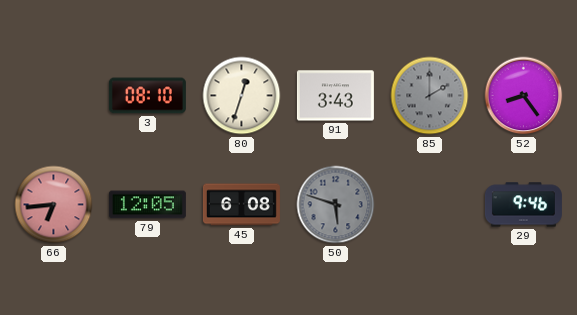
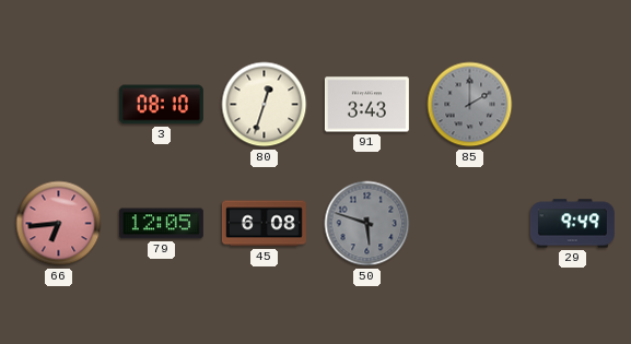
52: 8:24 -> none (524, 96)
29: 9:46 -> 9:49 (572, 224)
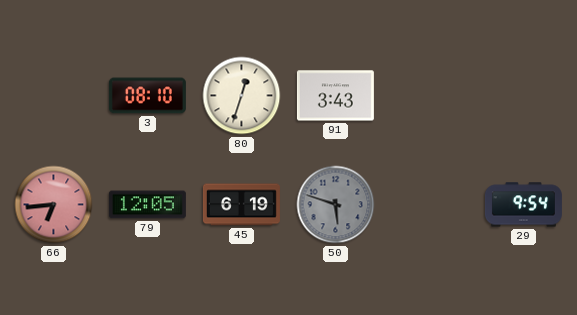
85: 2:00 -> none (470, 105)
45: 6:08 -> 6:19 (241, 205)
29: 9:49 -> 9:54 (523, 205)
